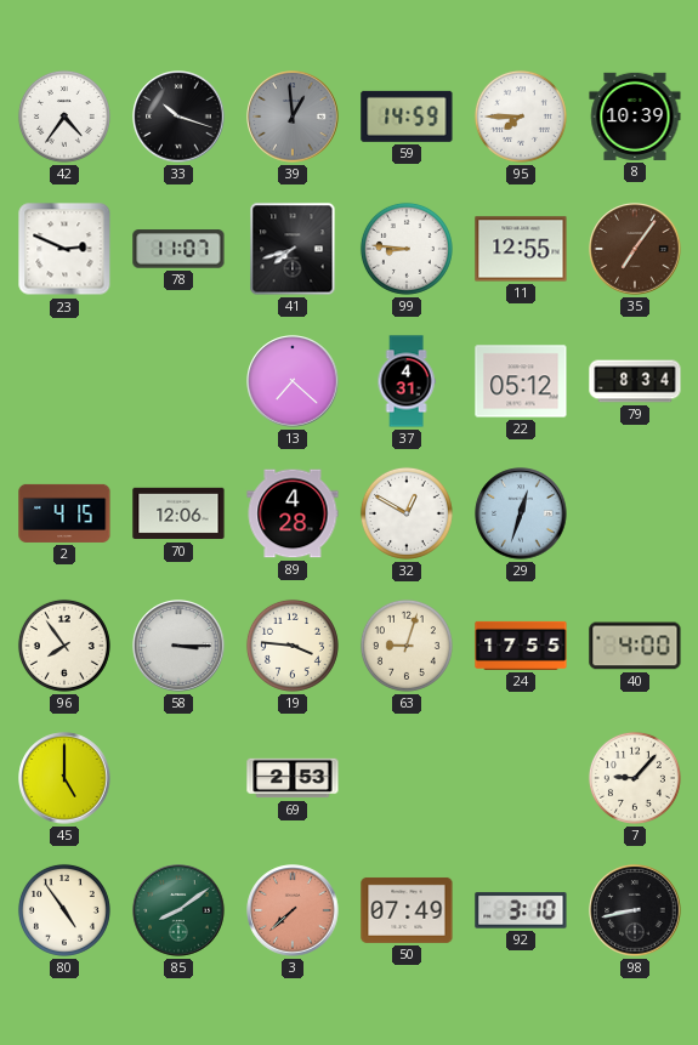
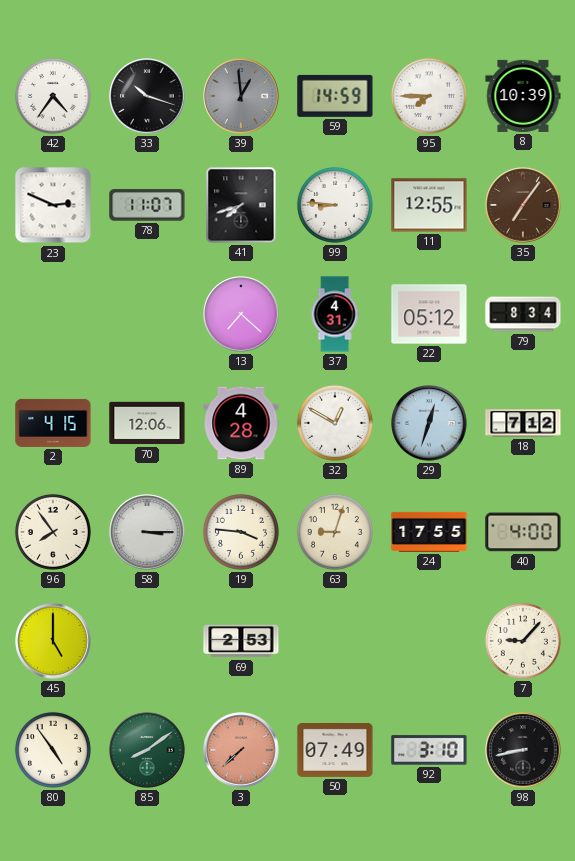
18: none -> 7:12 (523, 423)
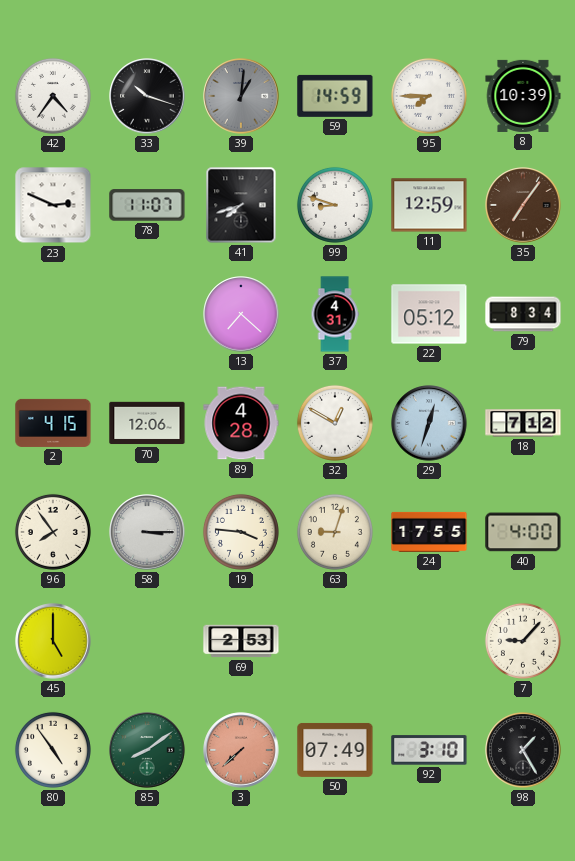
39: 12:59 -> 1:01 (241, 96)
99: 8:46 -> 8:48 (335, 205)
11: 12:55 -> 12:59 (429, 205)
98: 8:43 -> 1:25 (523, 750)
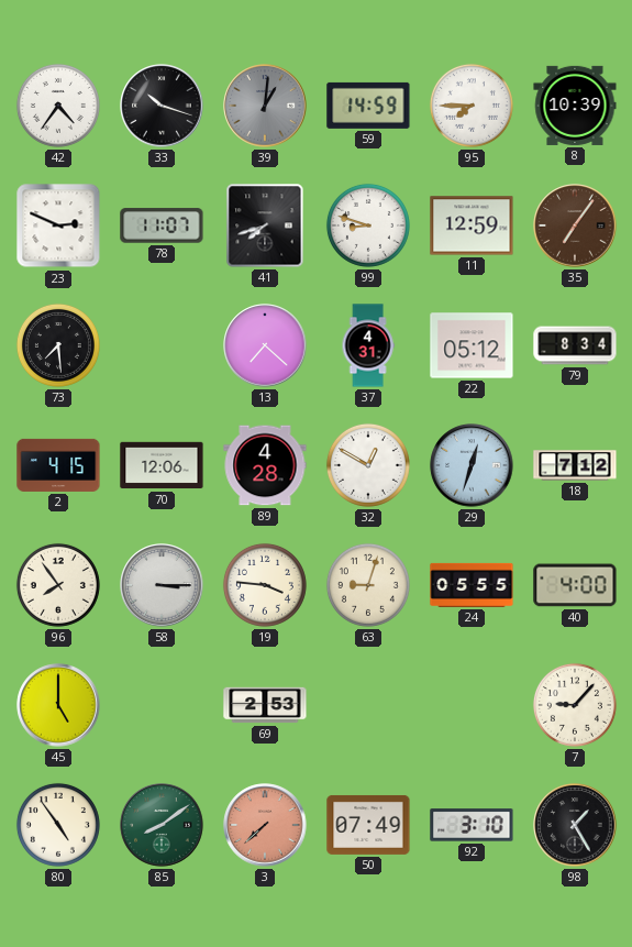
73: none -> 7:29 (58, 345)
24: 17:55 -> 05:55 (472, 585)
